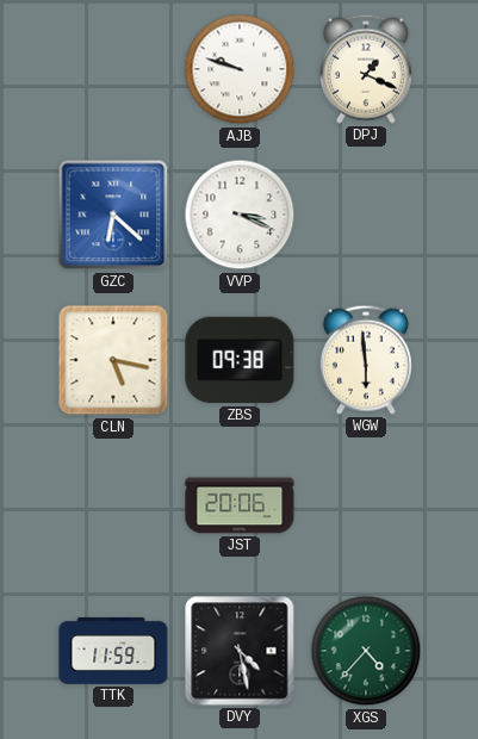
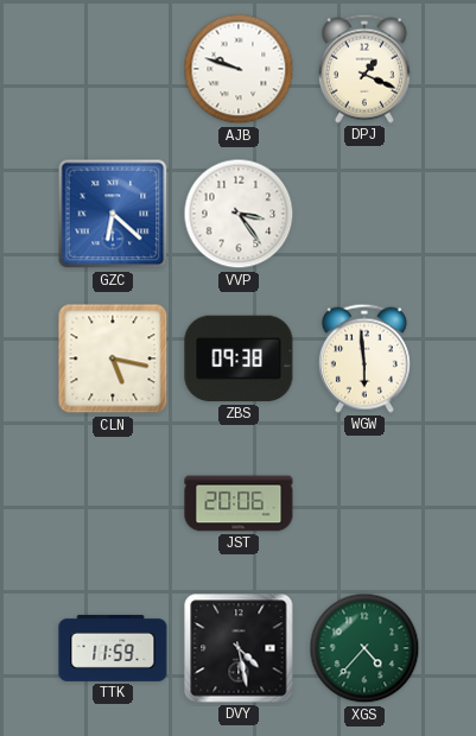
VVP: 3:19 -> 3:24 (239, 214)
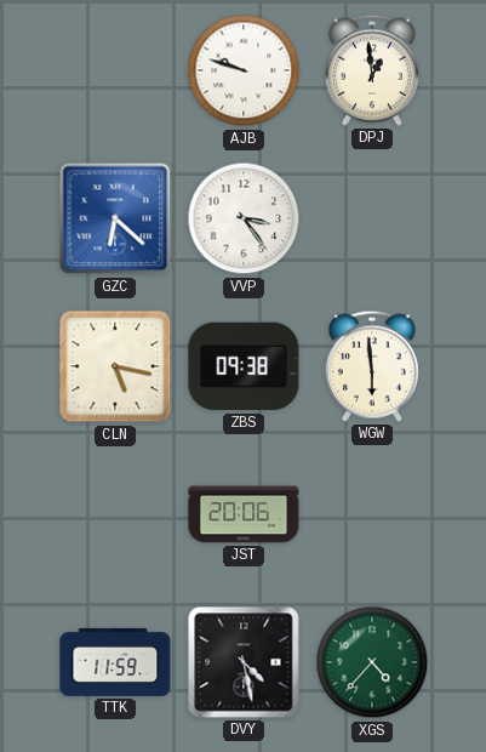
DPJ: 1:19 -> 12:59 (372, 70)
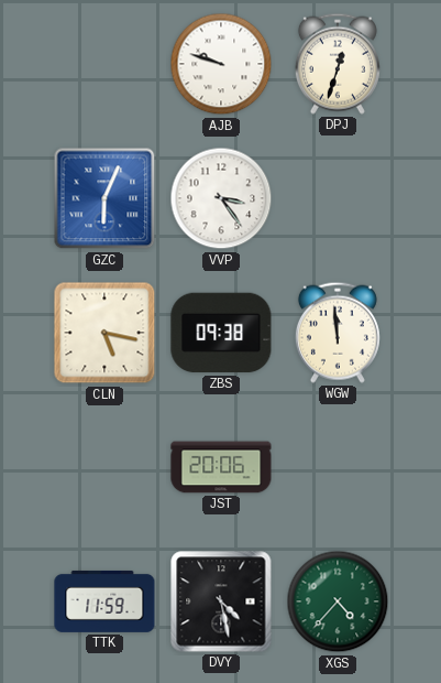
DPJ: 12:59 -> 12:33 (338, 64)
GZC: 6:22 -> 6:04 (104, 198)
WGW: 5:59 -> 11:59 (338, 333)
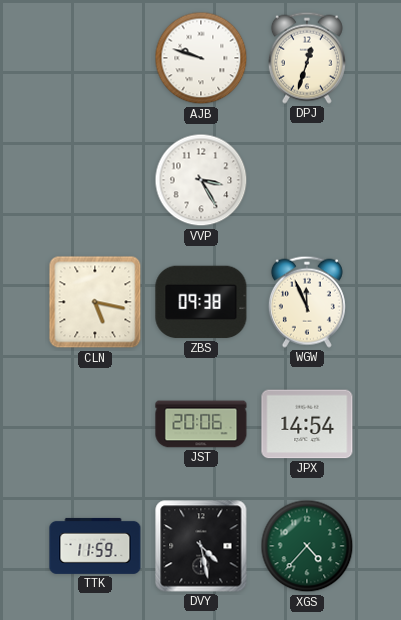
GZC: 6:04 -> none (104, 198)
VVP: 3:24 -> 3:25 (201, 180)
WGW: 11:59 -> 11:56 (307, 302)
JPX: none -> 14:54 (307, 424)
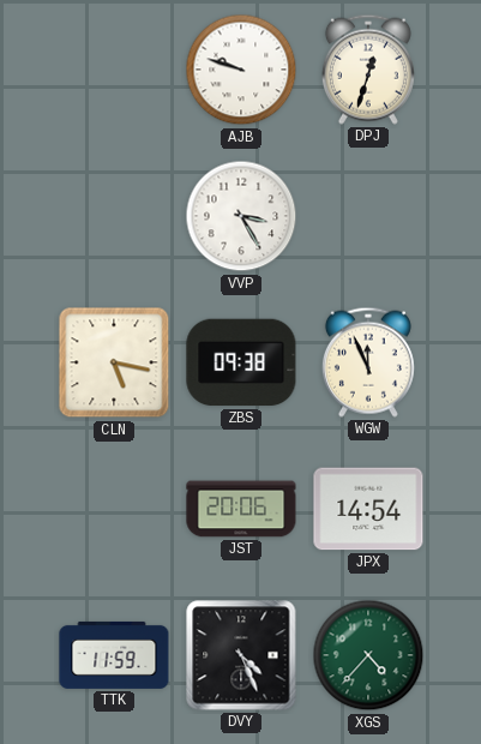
DVY: 4:28 -> 4:26 (241, 655)
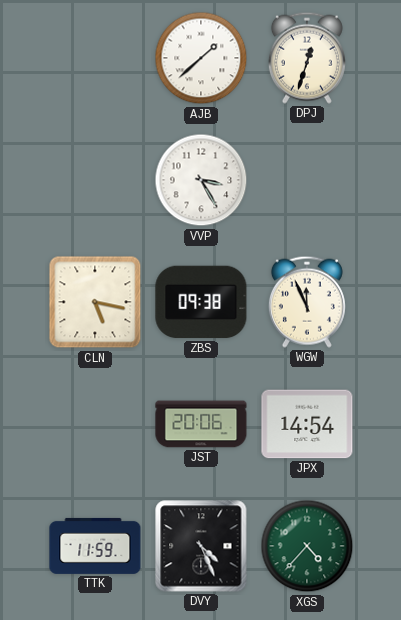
AJB: 9:48 -> 1:38 (201, 58)
